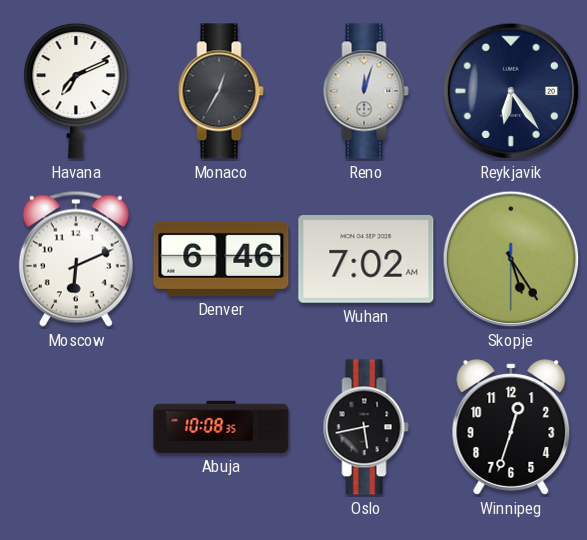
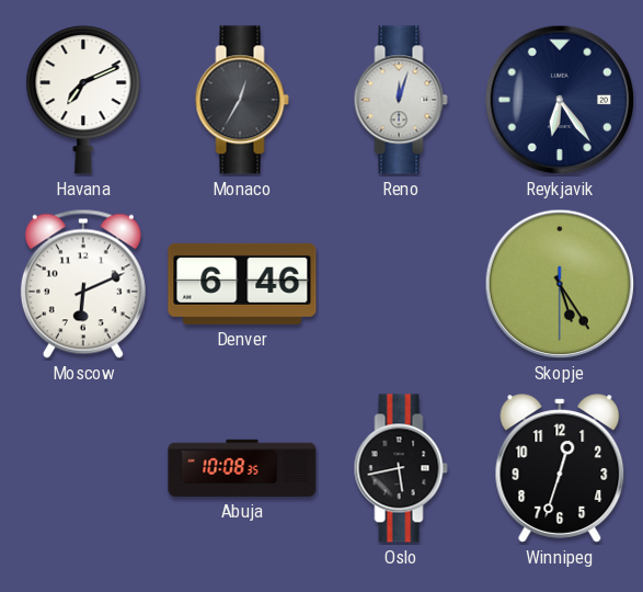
Wuhan: 7:02 -> none (366, 259)
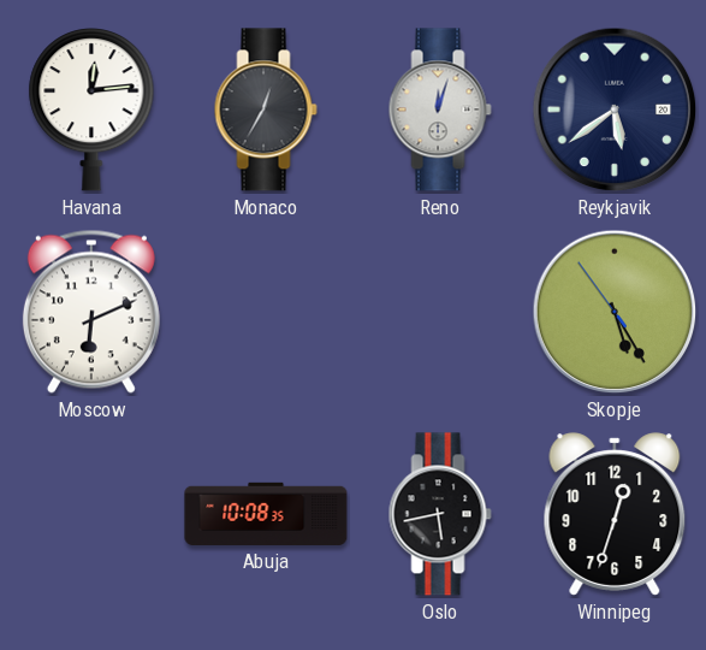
Havana: 7:11 -> 12:14 (91, 110)
Reykjavik: 6:24 -> 5:39 (615, 110)
Denver: 6:46 -> none (242, 284)
Skopje: 5:24:30 -> 5:24:54 (615, 312)
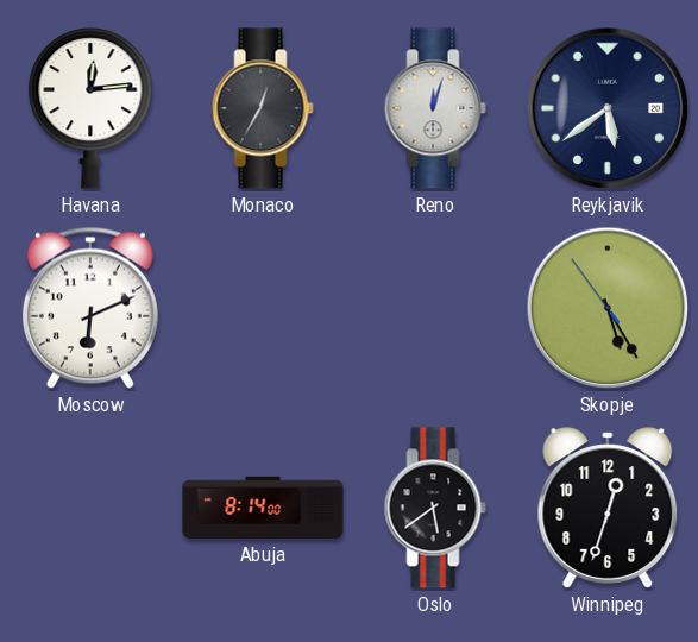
Abuja: 10:08 -> 8:14 (263, 508)
Oslo: 5:43 -> 5:39 (435, 508)
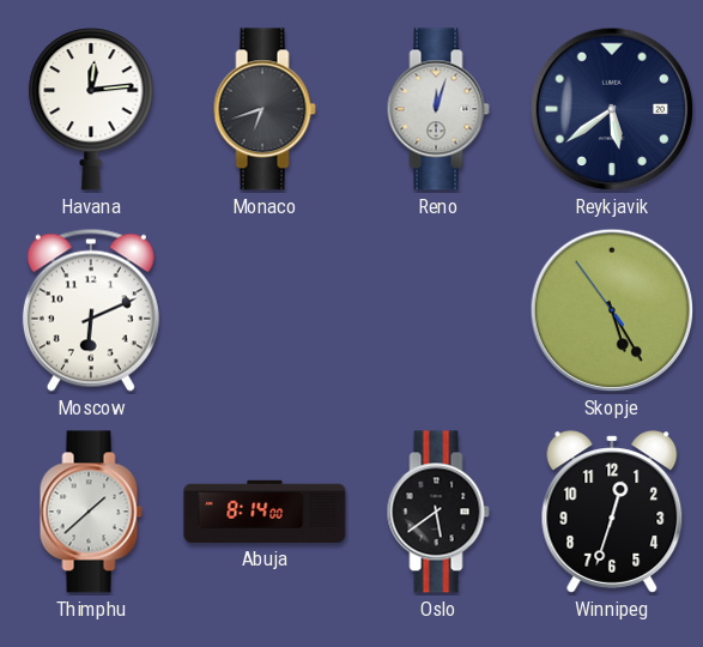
Monaco: 12:35 -> 6:42 (265, 109)
Thimphu: none -> 1:38 (91, 512)
